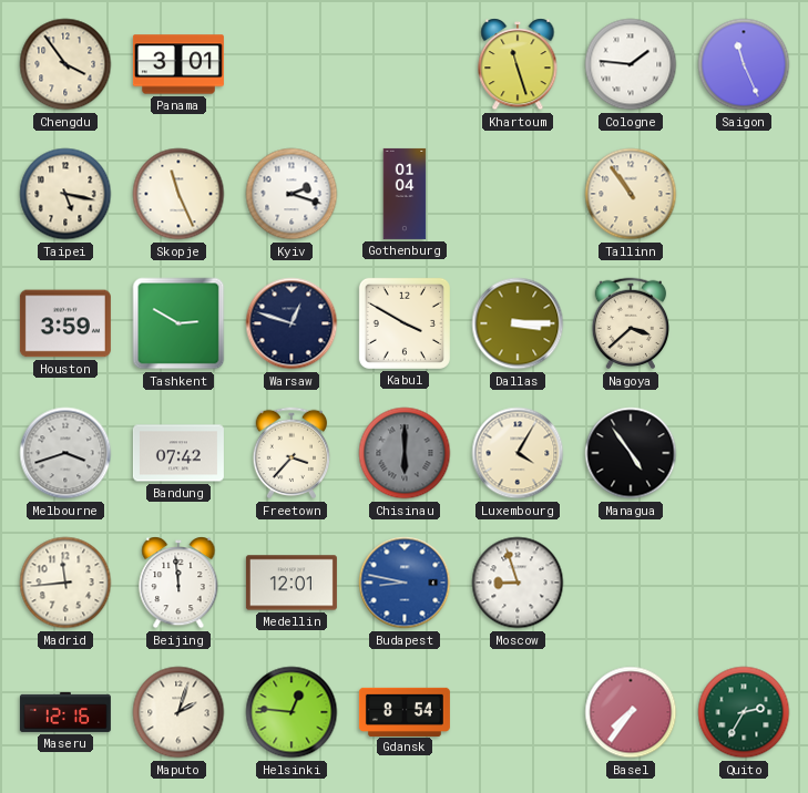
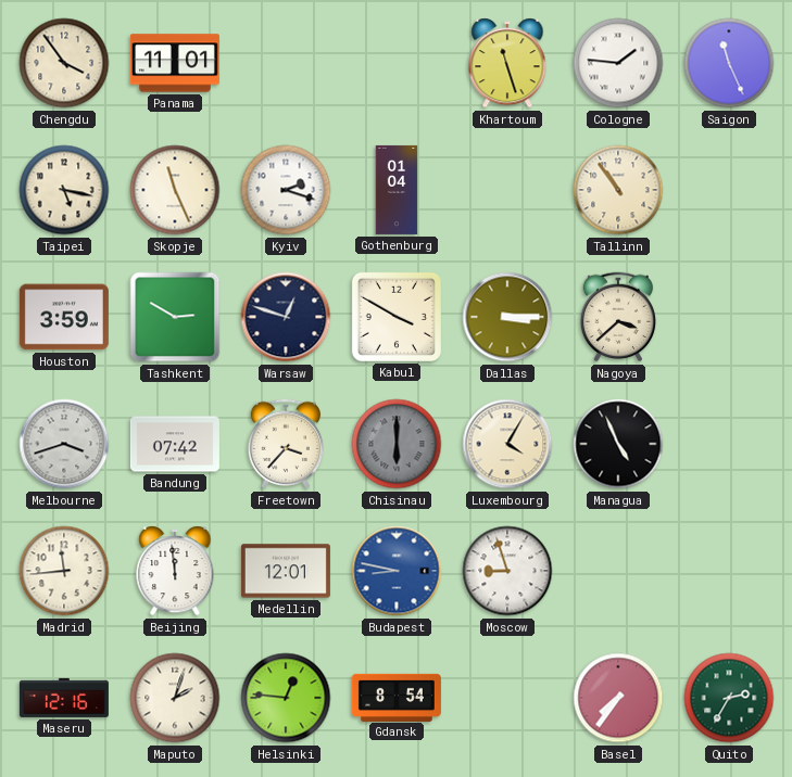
Panama: 3:01 -> 11:01 (175, 63)
Managua: 4:54 -> 4:56 (618, 444)
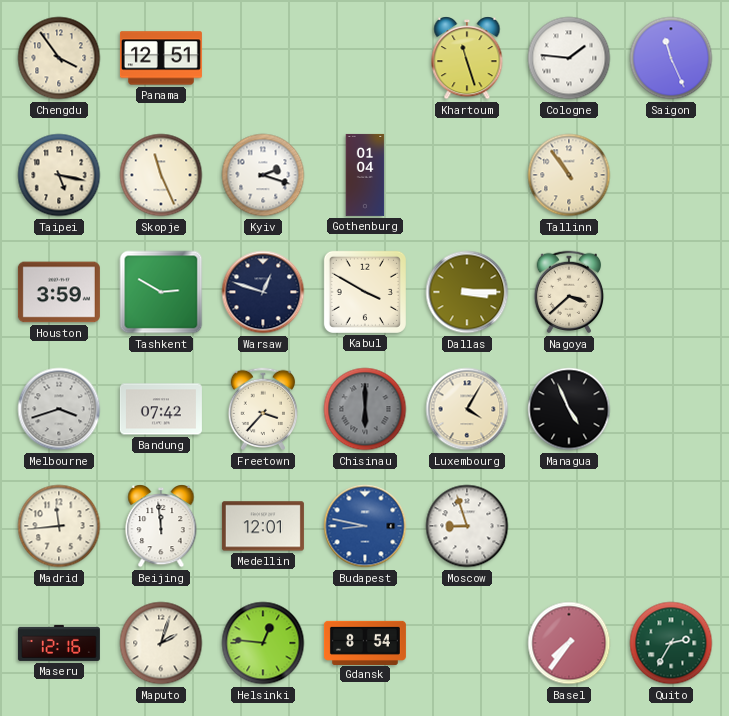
Panama: 11:01 -> 12:51 (161, 58)
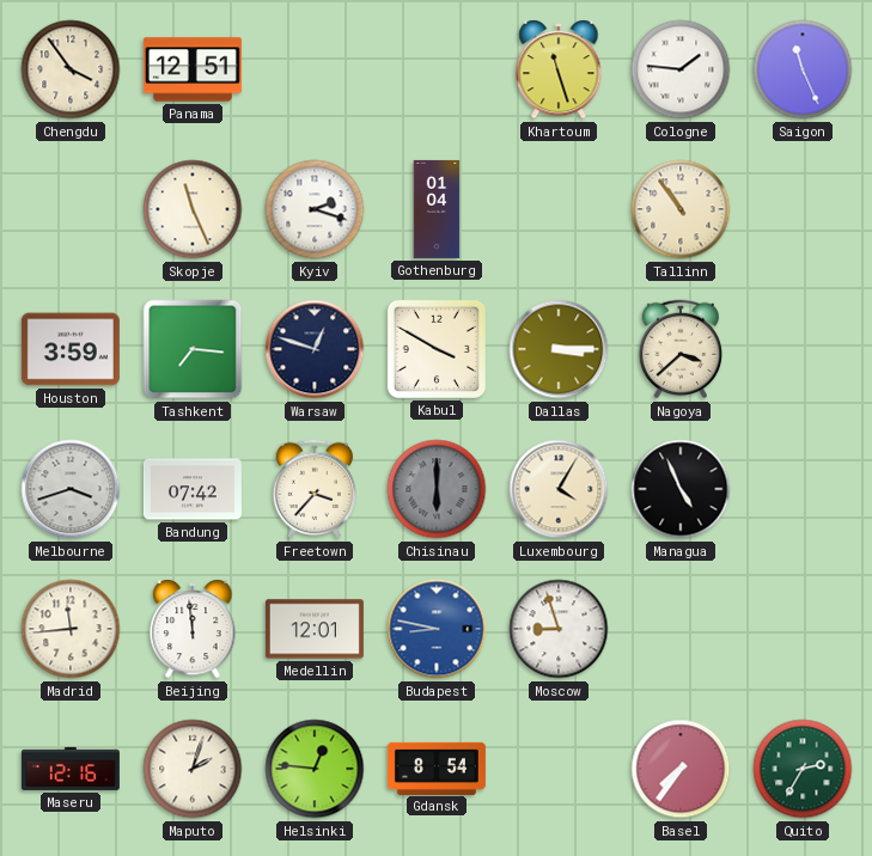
Taipei: 5:17 -> none (59, 175)
Tashkent: 2:50 -> 7:16 (193, 349)
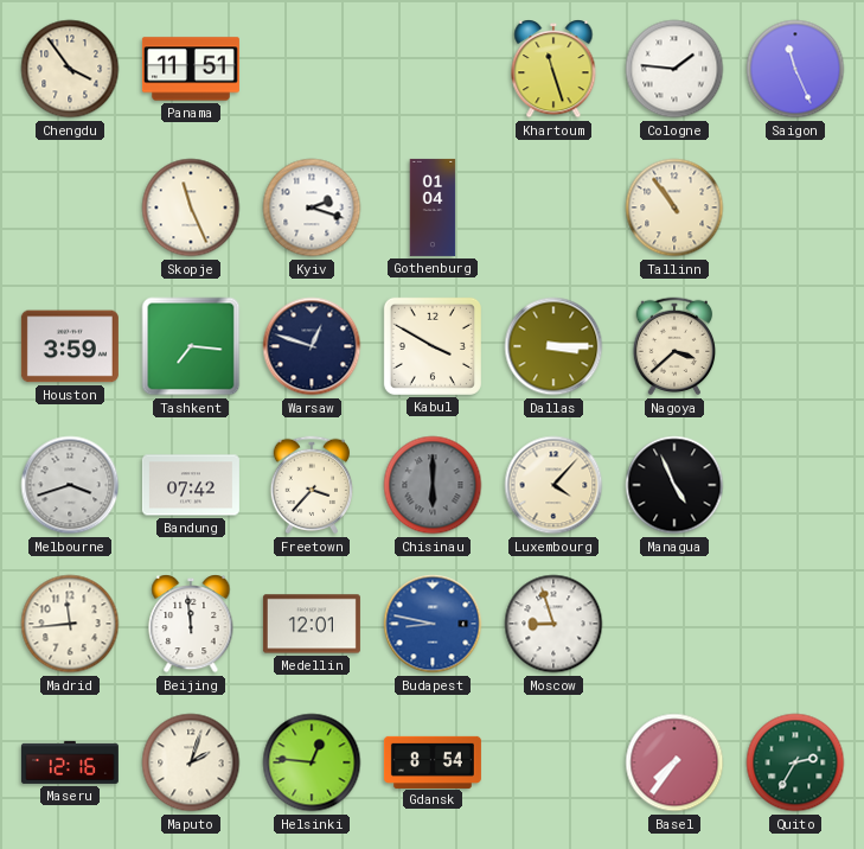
Panama: 12:51 -> 11:51 (191, 69)
Luxembourg: 4:05 -> 4:07 (553, 485)
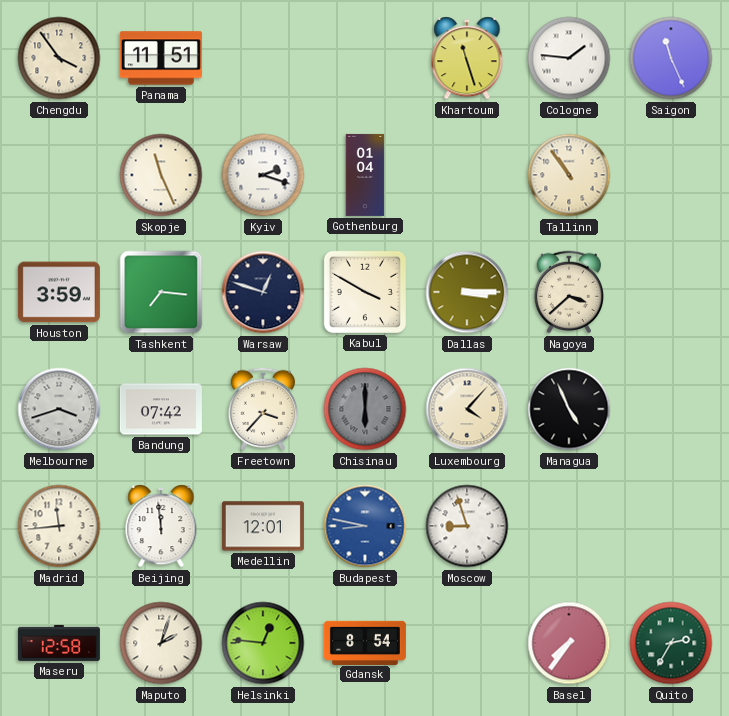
Maseru: 12:16 -> 12:58 (59, 643)
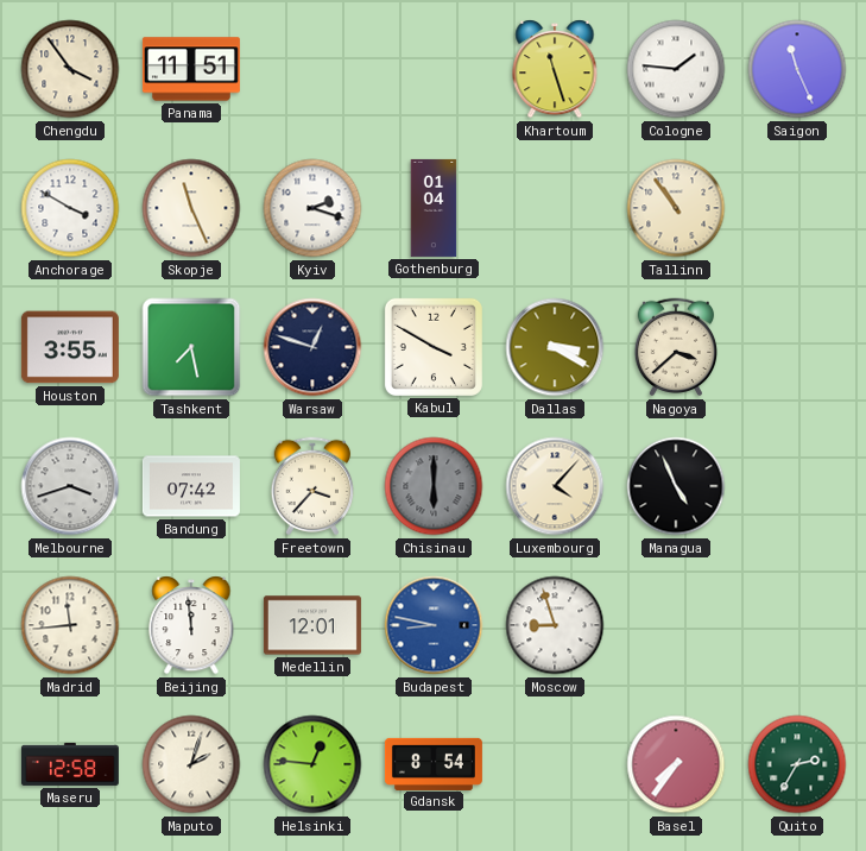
Anchorage: none -> 3:50 (70, 208)
Houston: 3:59 -> 3:55 (70, 347)
Tashkent: 7:16 -> 7:28 (191, 347)
Dallas: 3:15 -> 3:20 (555, 347)
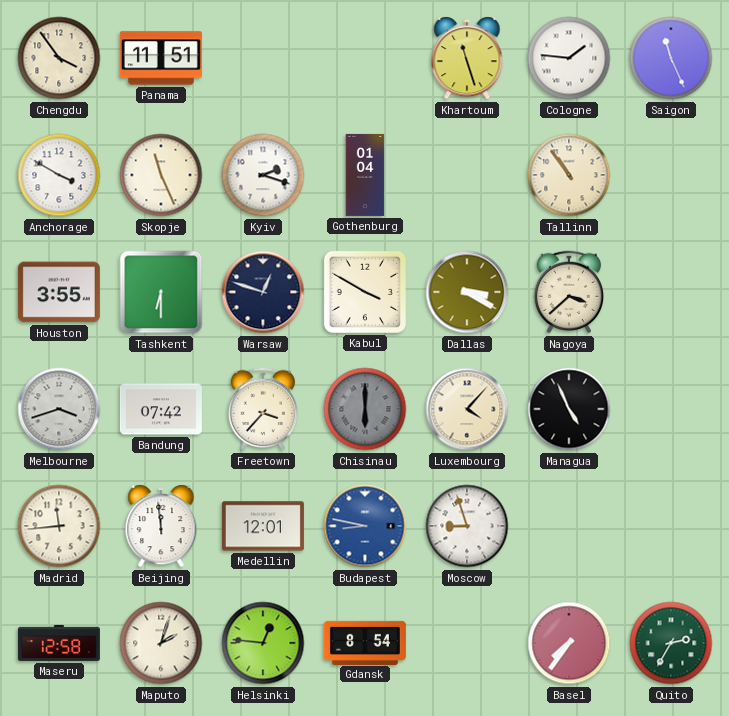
Tashkent: 7:28 -> 6:30 (161, 292)
